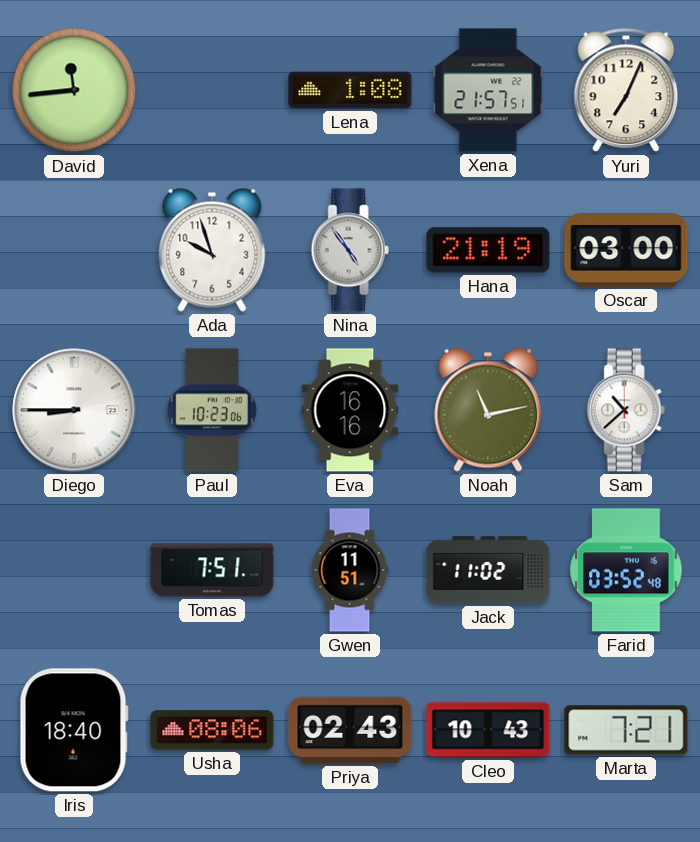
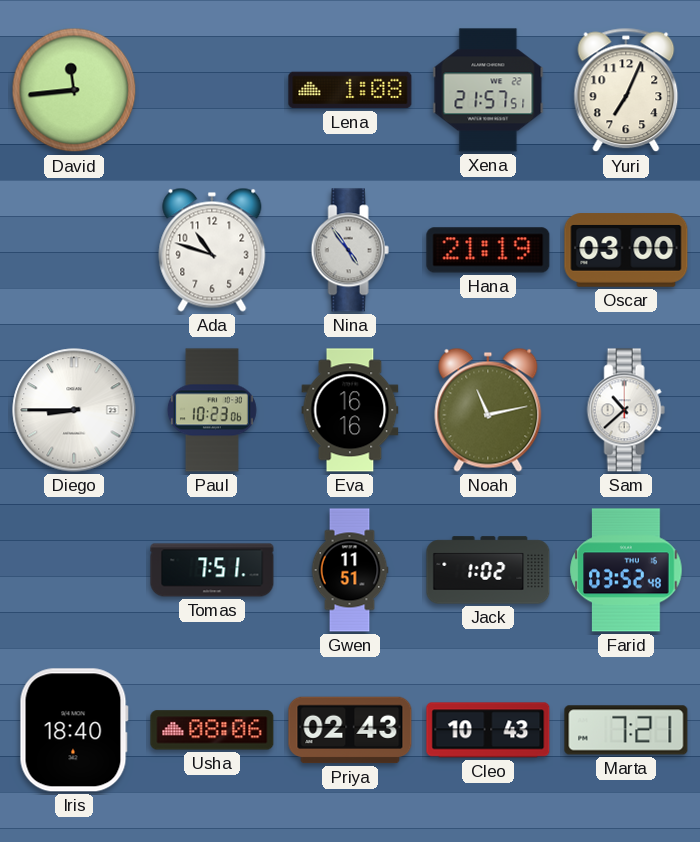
Ada: 9:57 -> 10:48 (212, 250)
Jack: 11:02 -> 1:02 (488, 570)
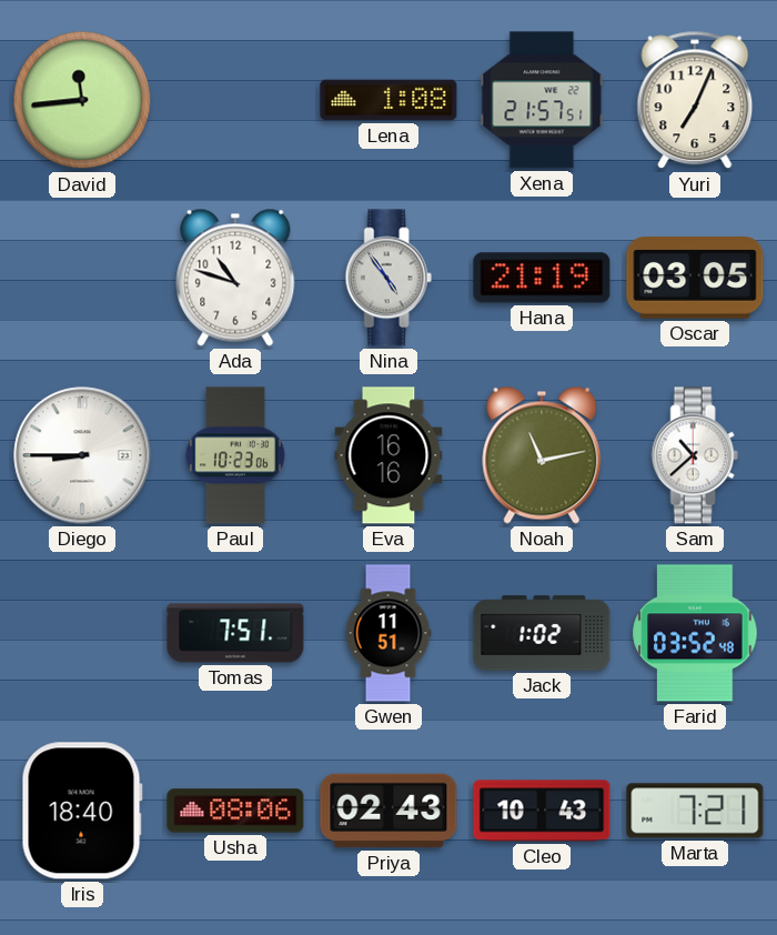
Oscar: 03:00 -> 03:05 (695, 278)
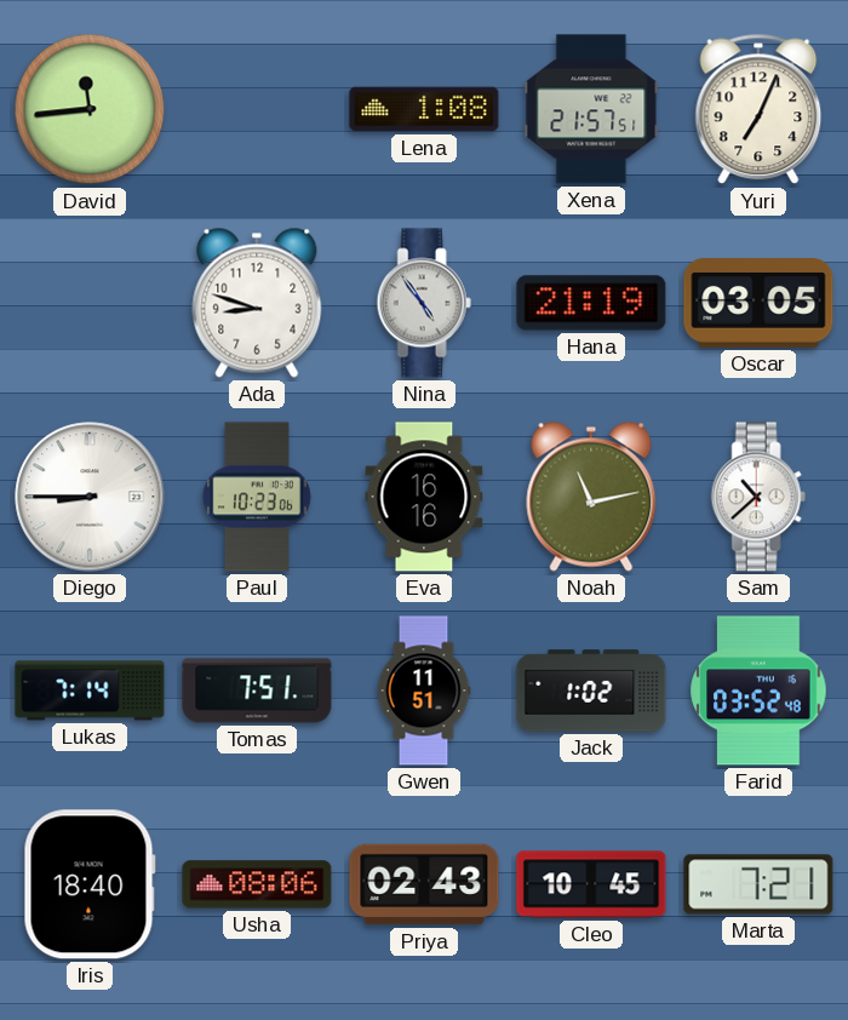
Ada: 10:48 -> 8:48 (257, 303)
Lukas: none -> 7:14 (90, 690)
Cleo: 10:43 -> 10:45 (591, 884)
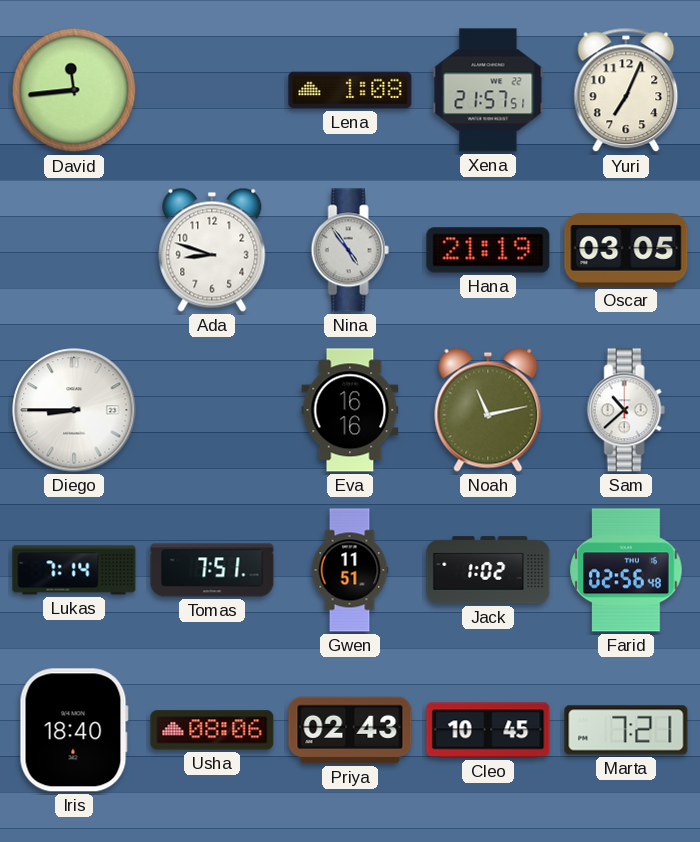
Paul: 10:23 -> none (257, 497)
Farid: 03:52 -> 02:56 (626, 570)
